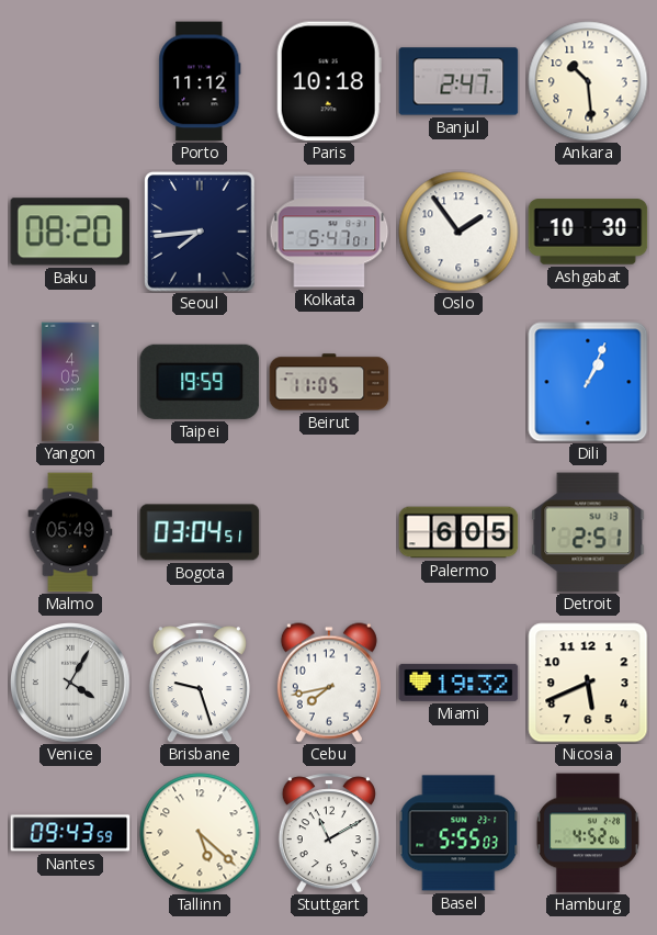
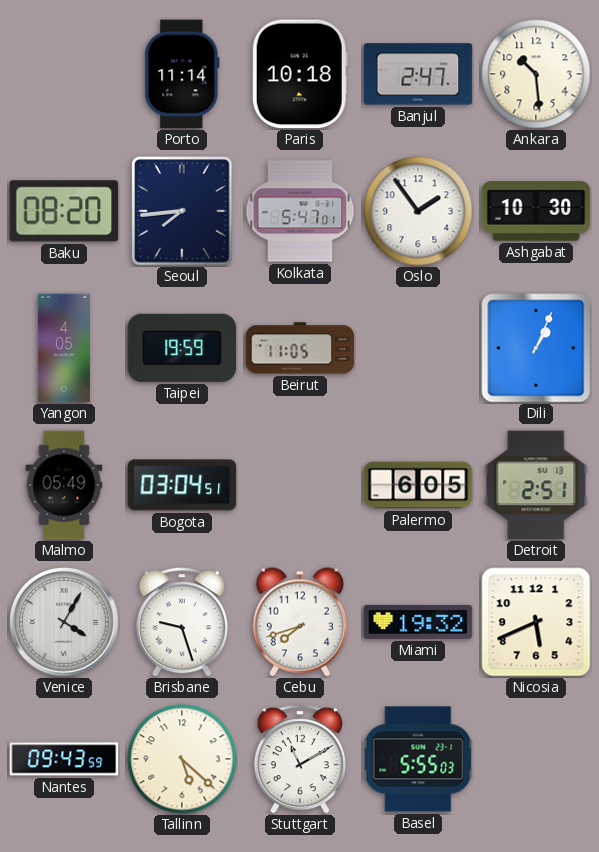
Porto: 11:12 -> 11:14 (182, 74)
Cebu: 7:43 -> 7:42 (300, 622)
Hamburg: 4:52 -> none (588, 833)
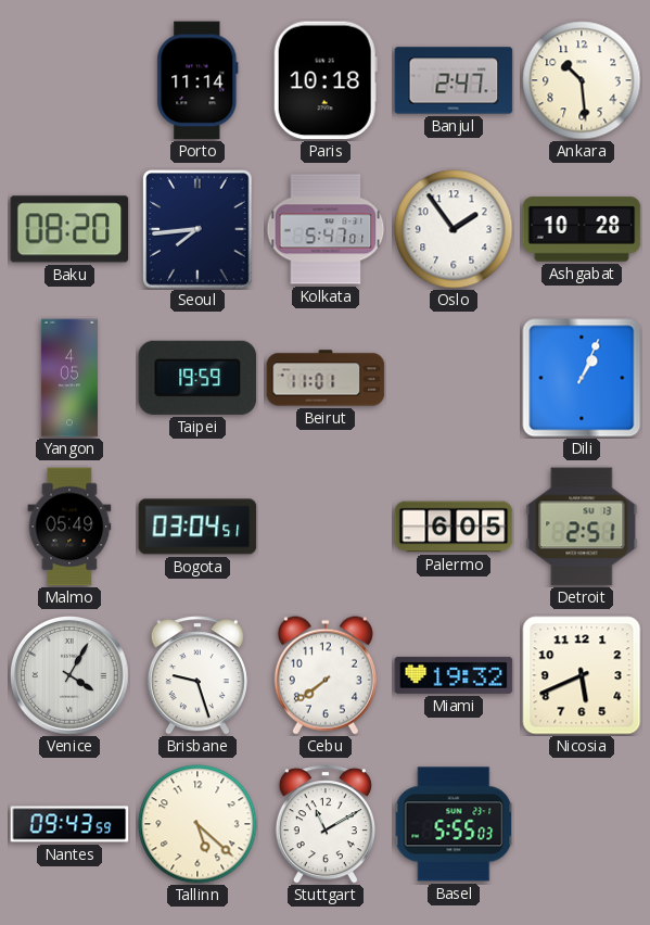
Ashgabat: 10:30 -> 10:28 (582, 229)
Beirut: 11:05 -> 11:01 (326, 378)
Cebu: 7:42 -> 7:39 (326, 675)
